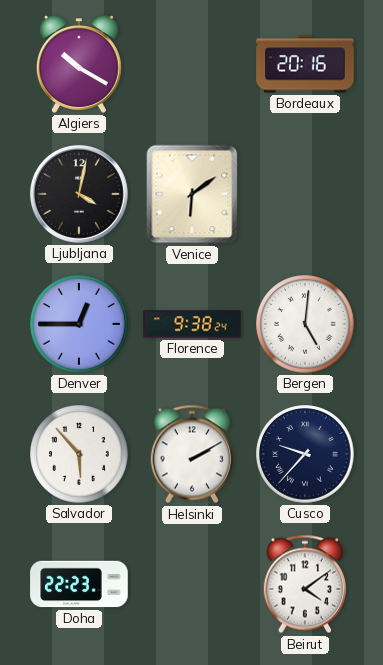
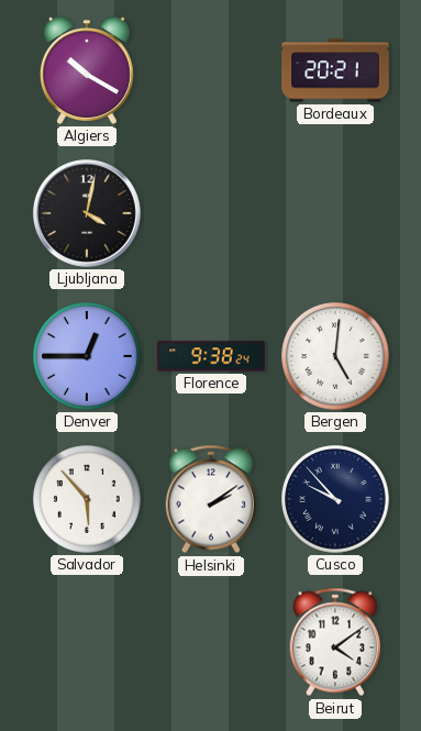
Bordeaux: 20:16 -> 20:21 (335, 70)
Venice: 6:09 -> none (192, 194)
Helsinki: 2:10 -> 2:09 (210, 499)
Cusco: 9:37 -> 9:53 (335, 499)
Doha: 22:23 -> none (79, 584)
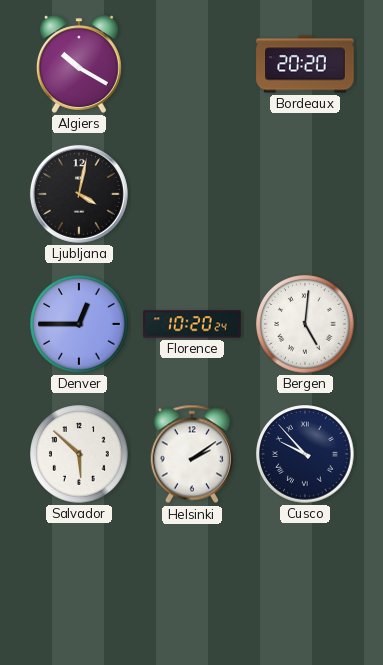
Bordeaux: 20:21 -> 20:20 (305, 64)
Florence: 9:38 -> 10:20 (192, 324)
Salvador: 5:53 -> 5:52 (79, 454)
Beirut: 4:09 -> none (334, 642)
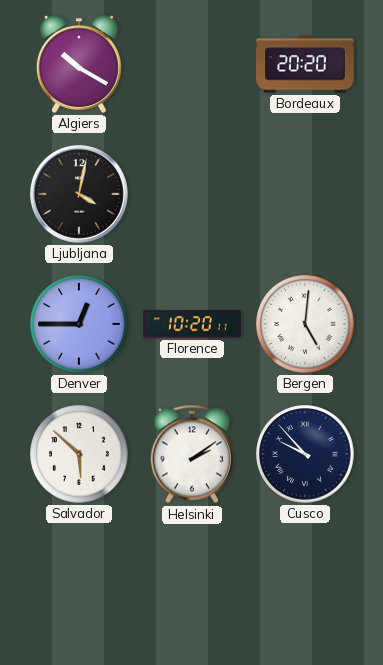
Florence: 10:20:24 -> 10:20:11 (192, 324)
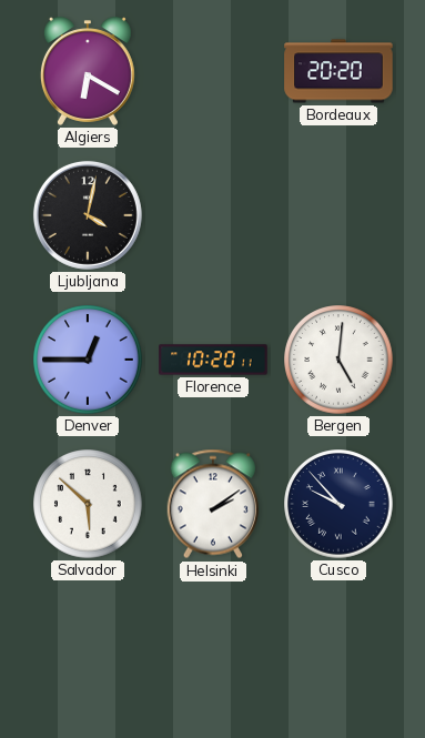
Algiers: 10:20 -> 6:20 (88, 71)
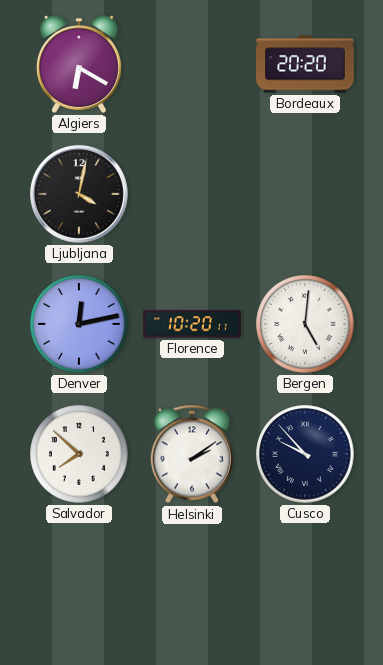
Denver: 12:45 -> 12:13 (79, 324)
Salvador: 5:52 -> 7:52 (79, 454)
